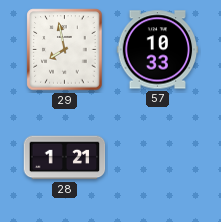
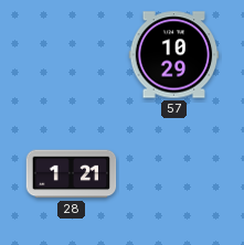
29: 7:58 -> none (65, 50)
57: 10:33 -> 10:29 (174, 55)
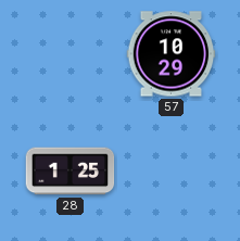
28: 1:21 -> 1:25 (71, 172)
